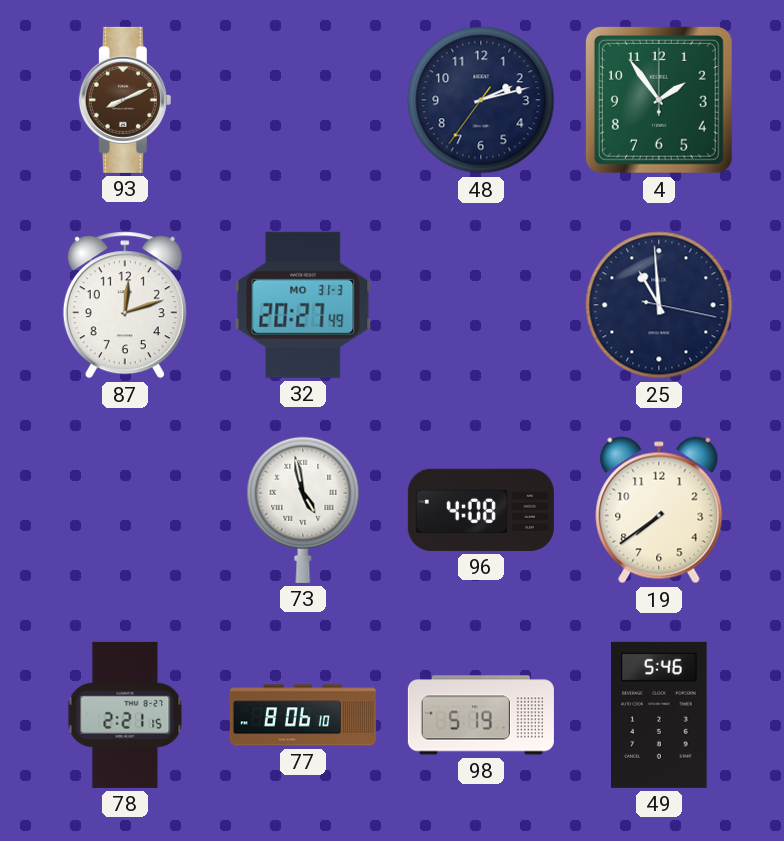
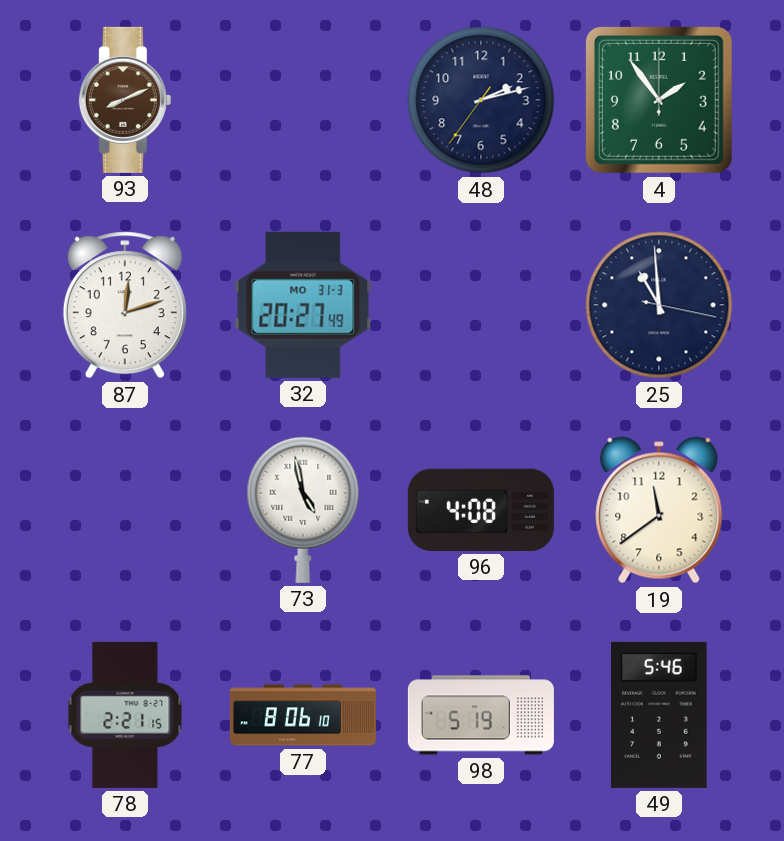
19: 7:39 -> 11:39 (659, 510)
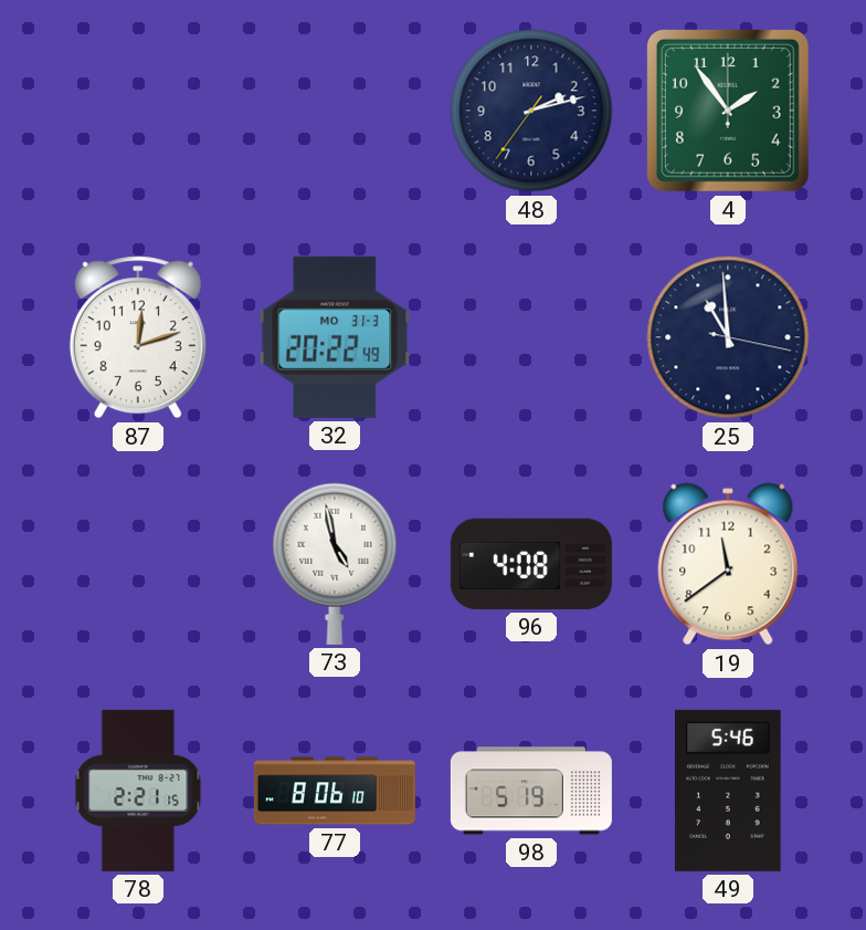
93: 8:11 -> none (125, 100)
32: 20:27 -> 20:22 (335, 337)
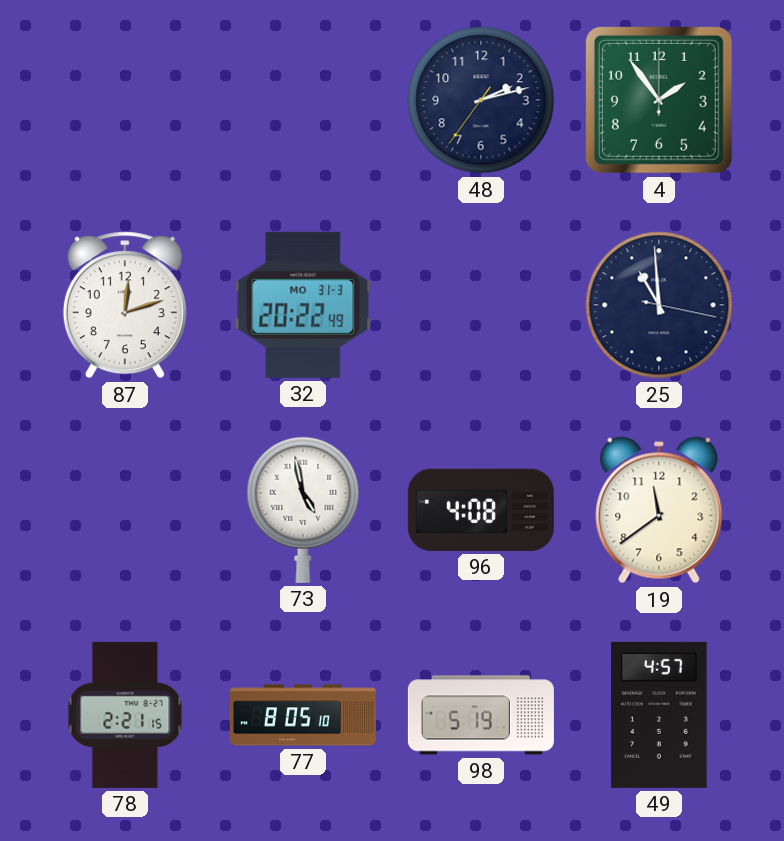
77: 8:06 -> 8:05 (303, 715)
49: 5:46 -> 4:57 (659, 715)
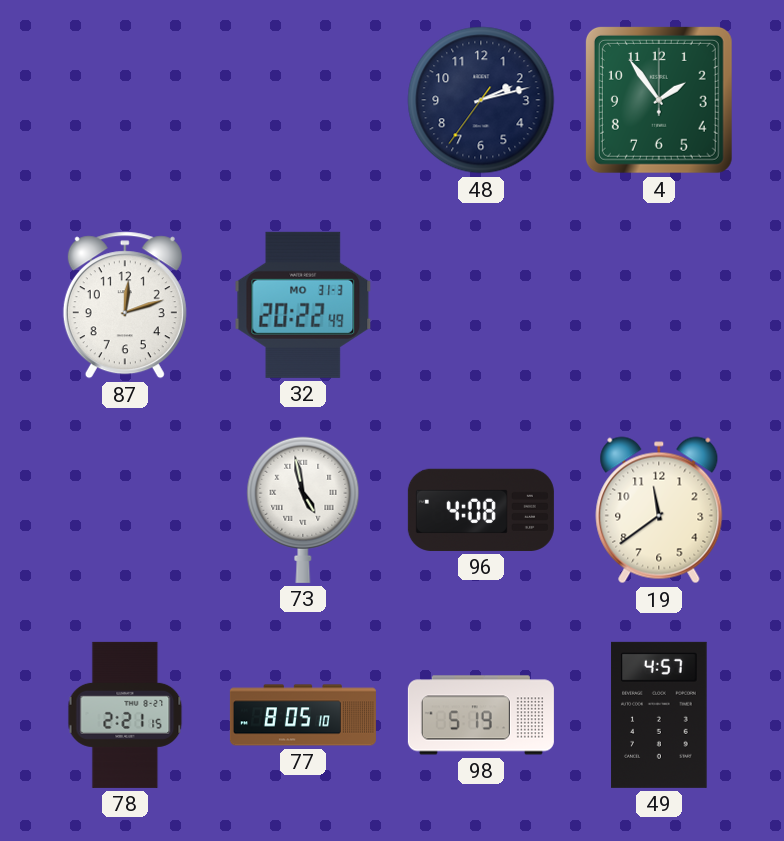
25: 10:59 -> none (659, 305)
